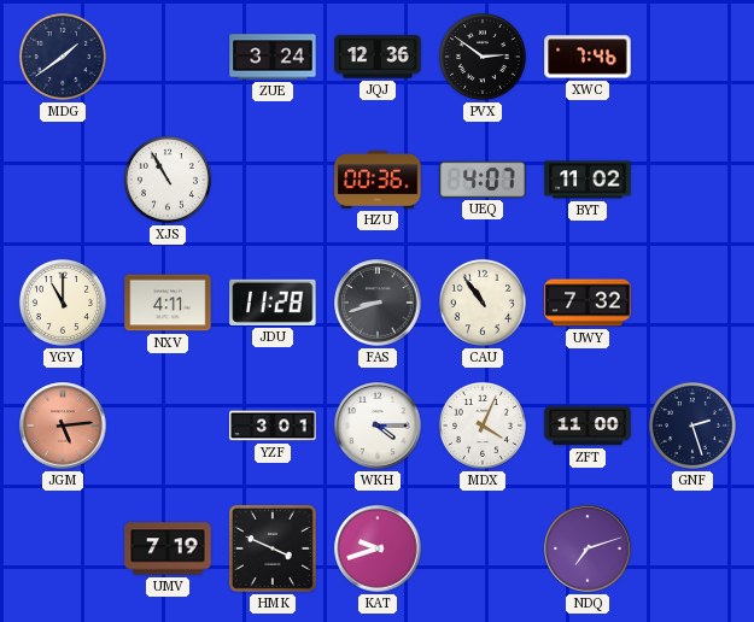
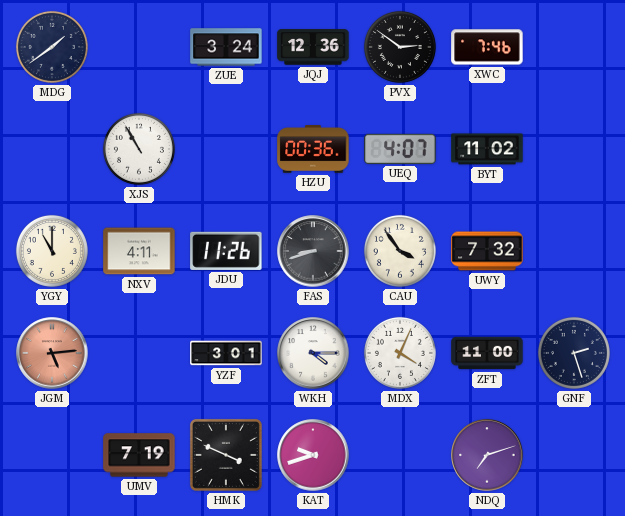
JDU: 11:28 -> 11:26 (226, 251)
CAU: 10:54 -> 3:54 (400, 251)
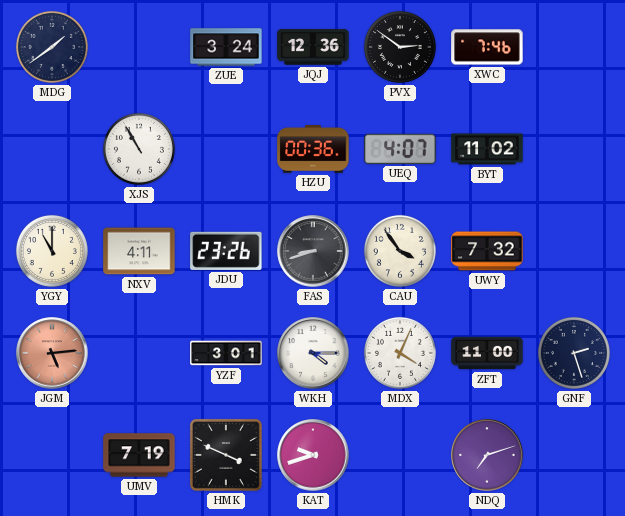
JDU: 11:26 -> 23:26 (226, 251)
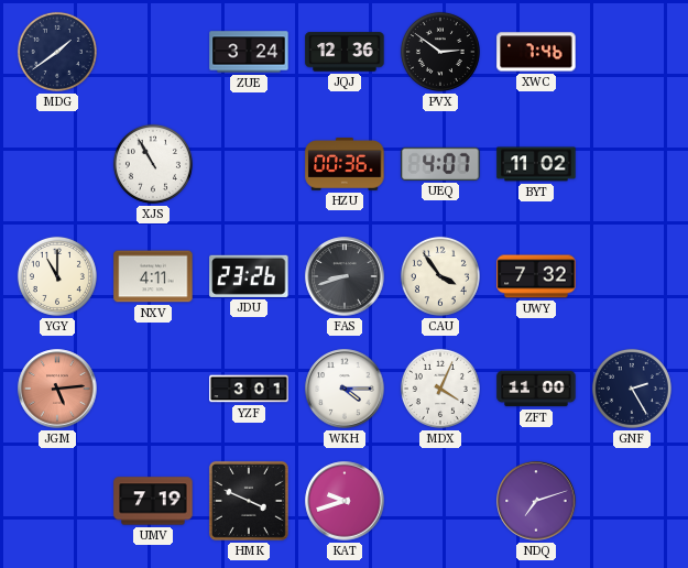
GNF: 2:27 -> 2:25 (632, 389)
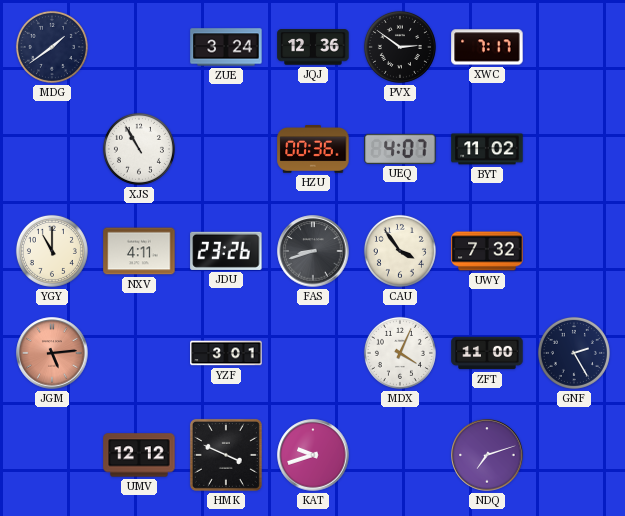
XWC: 7:46 -> 7:17 (487, 47)
WKH: 4:15 -> none (345, 389)
UMV: 7:19 -> 12:12 (139, 455)
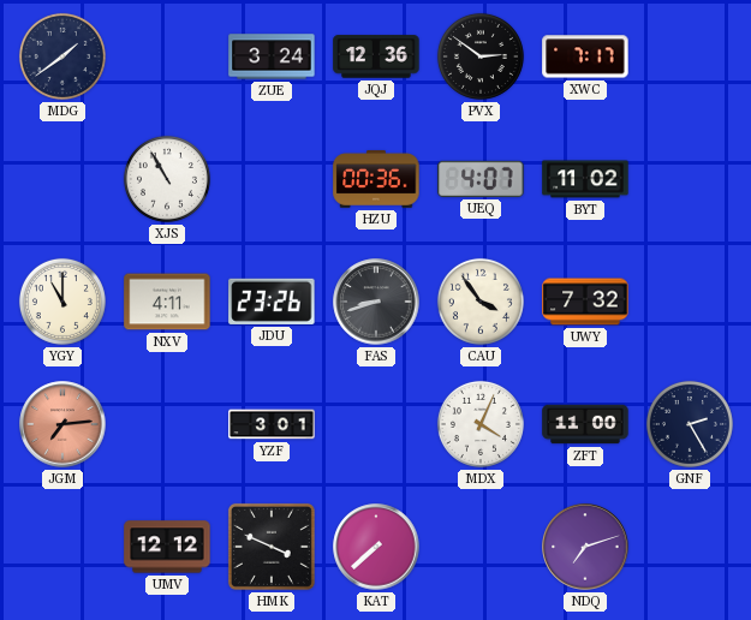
JGM: 5:14 -> 7:14 (62, 424)
KAT: 9:42 -> 7:38 (376, 547)
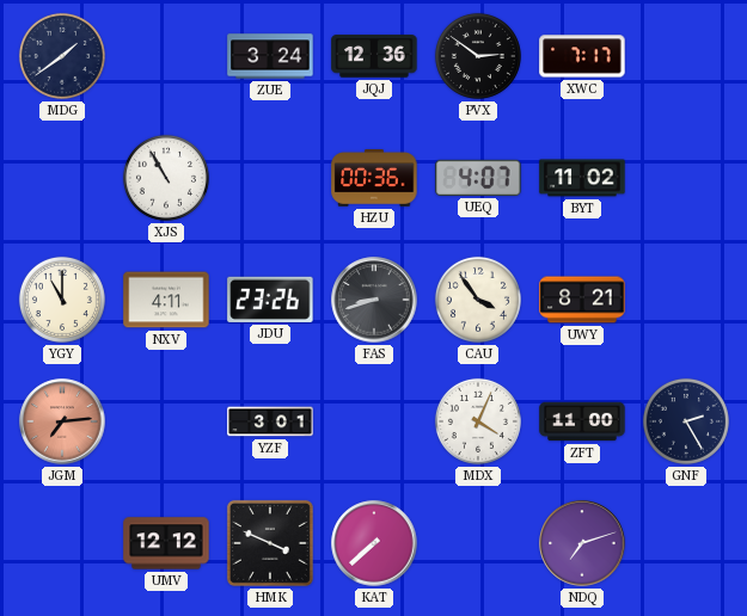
UWY: 7:32 -> 8:21 (582, 300)
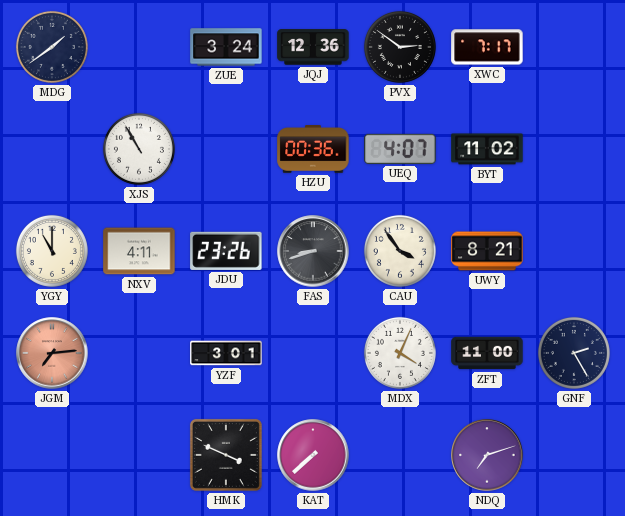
UMV: 12:12 -> none (166, 543)
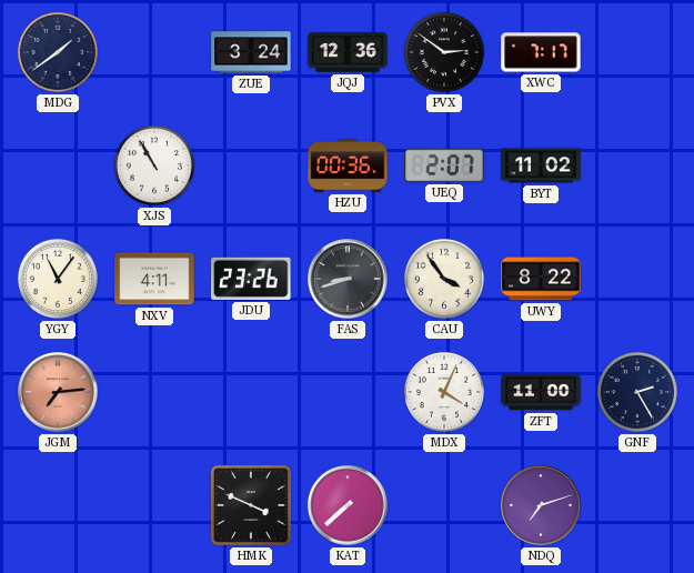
UEQ: 4:07 -> 2:07 (444, 165)
YGY: 11:00 -> 11:06 (58, 279)
UWY: 8:21 -> 8:22 (541, 279)
YZF: 3:01 -> none (226, 353)
